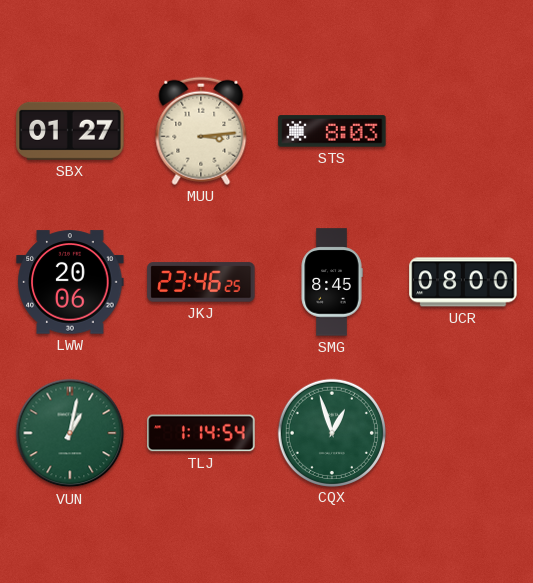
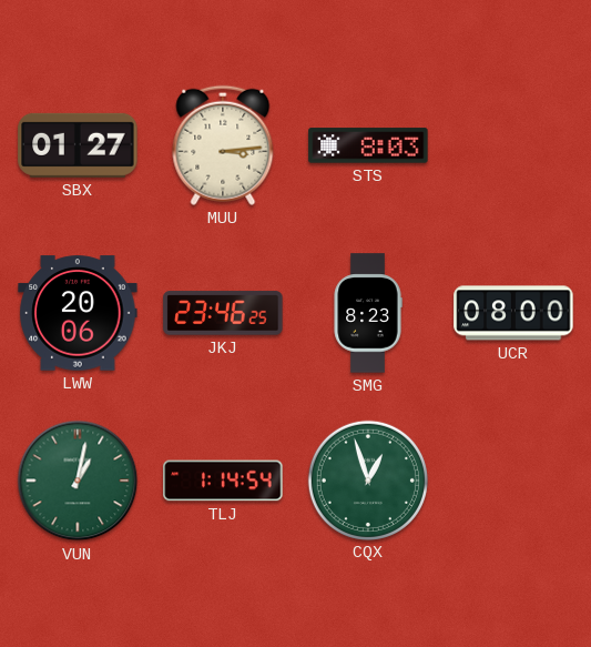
SMG: 8:45 -> 8:23 (368, 313)
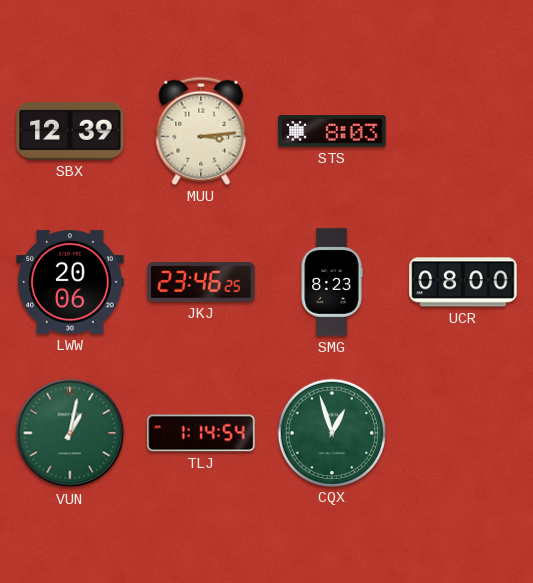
SBX: 01:27 -> 12:39 (70, 131)
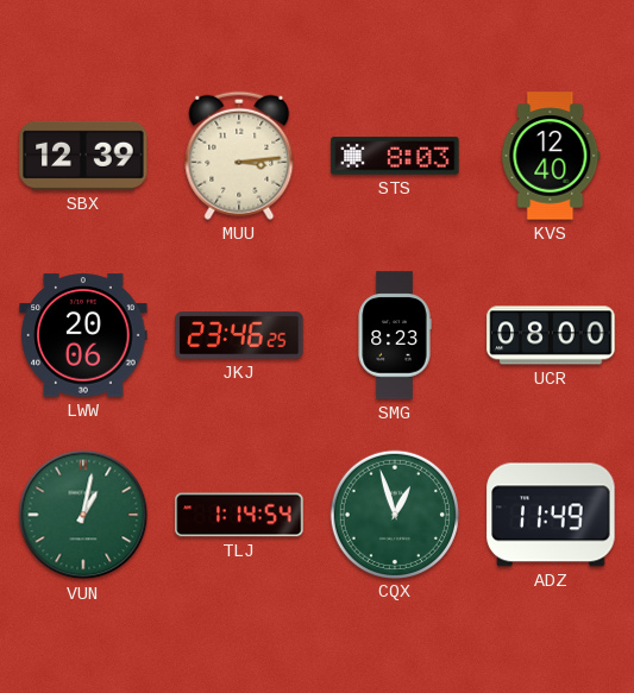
KVS: none -> 12:40 (551, 156)
ADZ: none -> 11:49 (551, 515)
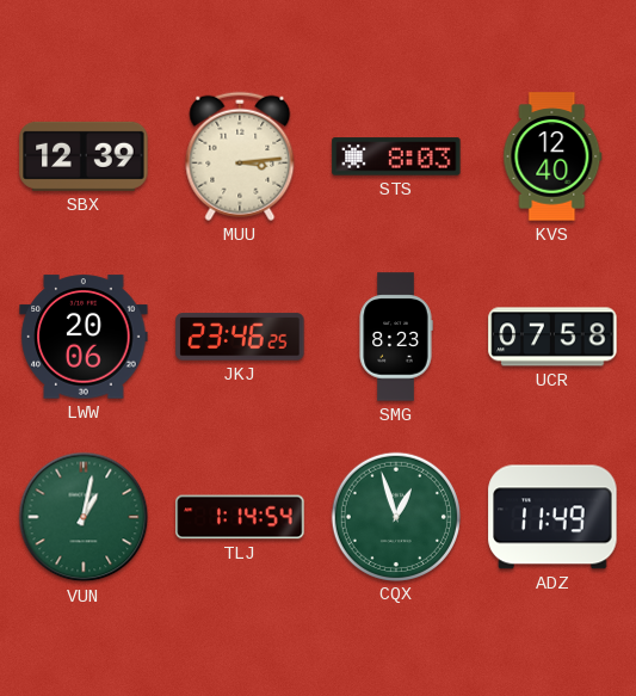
UCR: 08:00 -> 07:58 (552, 337)
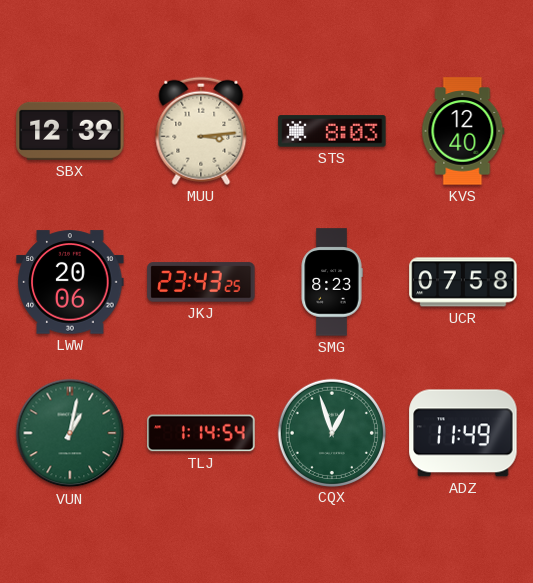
JKJ: 23:46 -> 23:43 (201, 282)
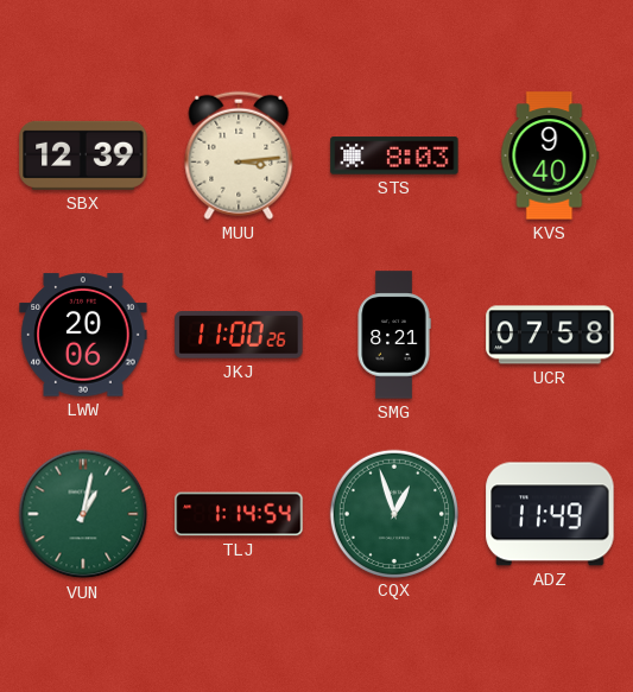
KVS: 12:40 -> 9:40 (550, 155)
JKJ: 23:43 -> 11:00 (239, 335)
SMG: 8:23 -> 8:21 (394, 335)
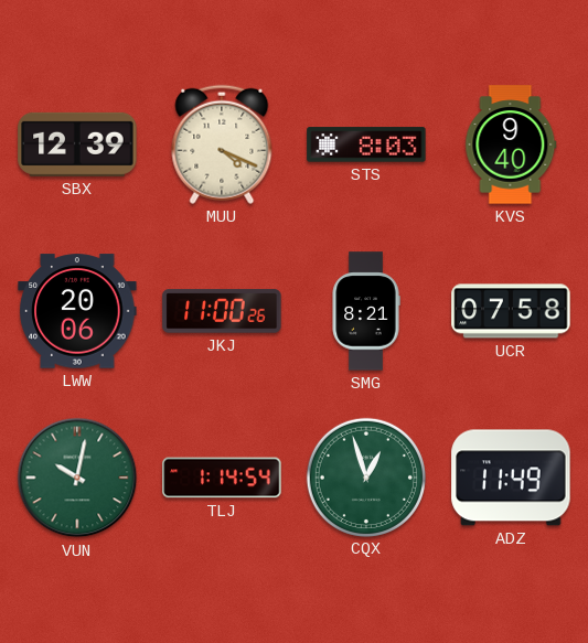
MUU: 3:14 -> 4:19 (222, 144)
VUN: 1:02 -> 10:02 (77, 478)
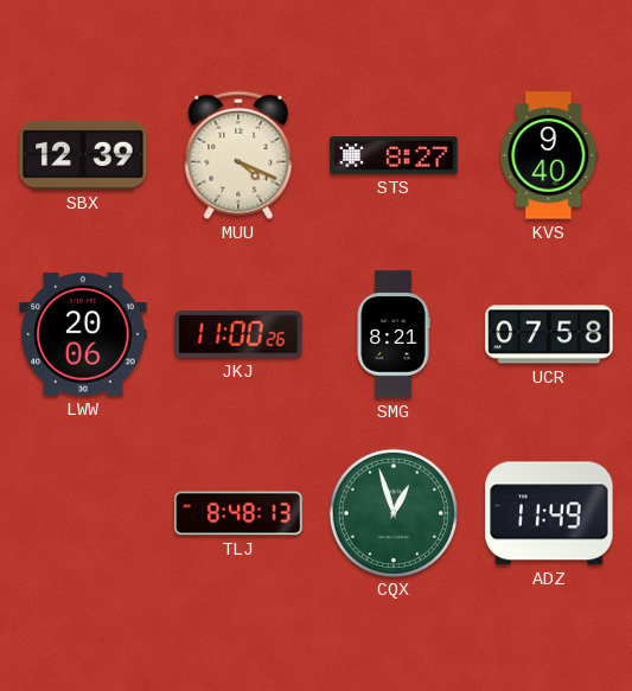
STS: 8:03 -> 8:27 (394, 155)
VUN: 10:02 -> none (77, 478)
TLJ: 1:14 -> 8:48 (238, 513)
